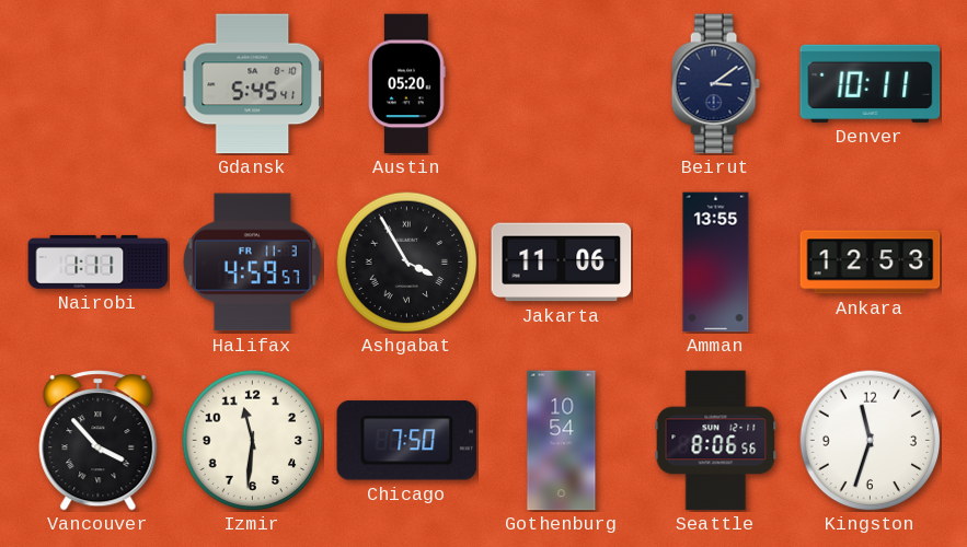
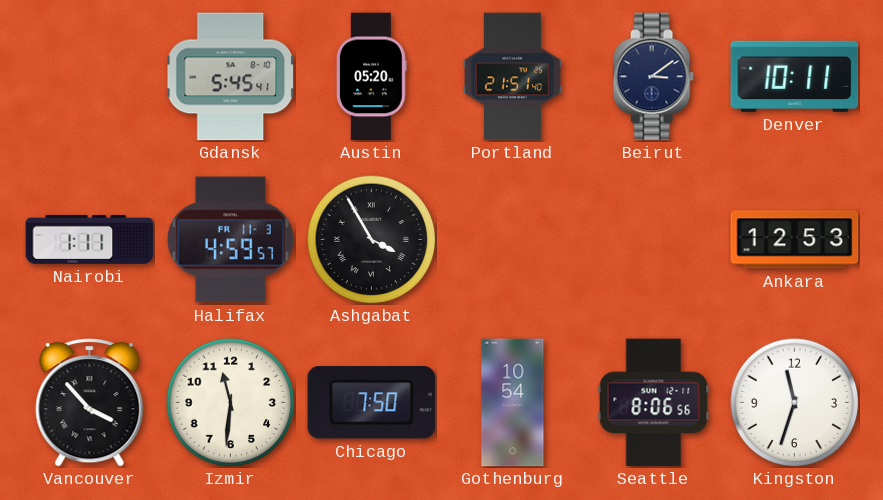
Portland: none -> 21:51 (512, 77)
Jakarta: 11:06 -> none (562, 263)
Amman: 13:55 -> none (716, 263)
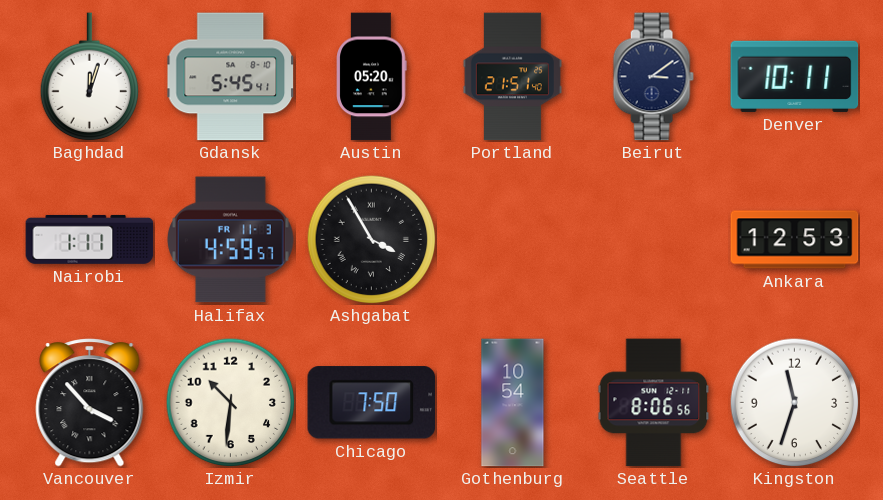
Baghdad: none -> 12:03 (90, 77)
Izmir: 11:31 -> 10:31 (230, 402)
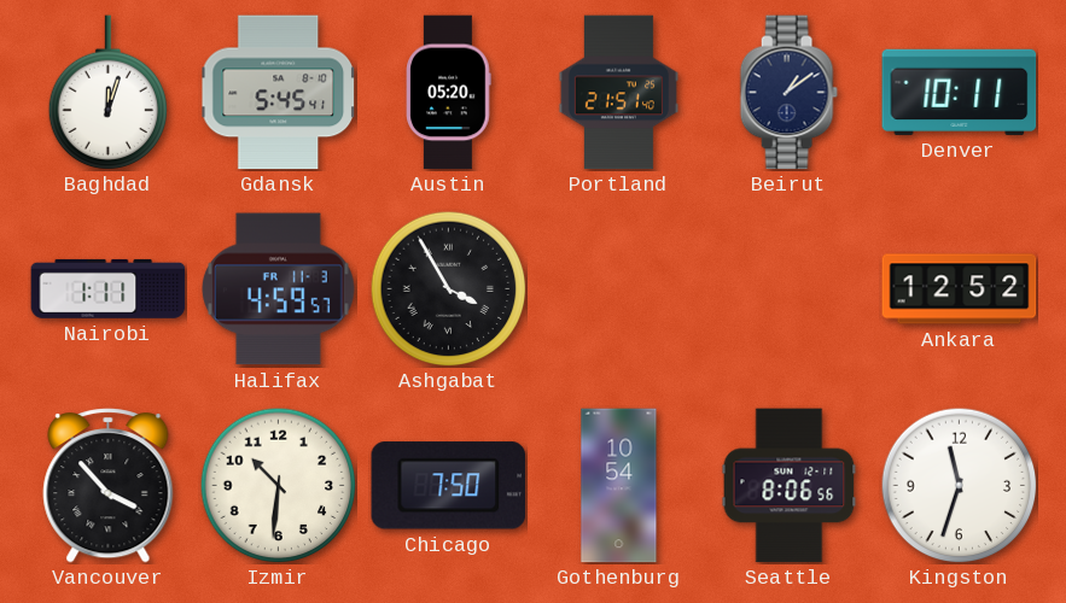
Beirut: 3:09 -> 1:09 (788, 93)
Ankara: 12:53 -> 12:52 (960, 289)
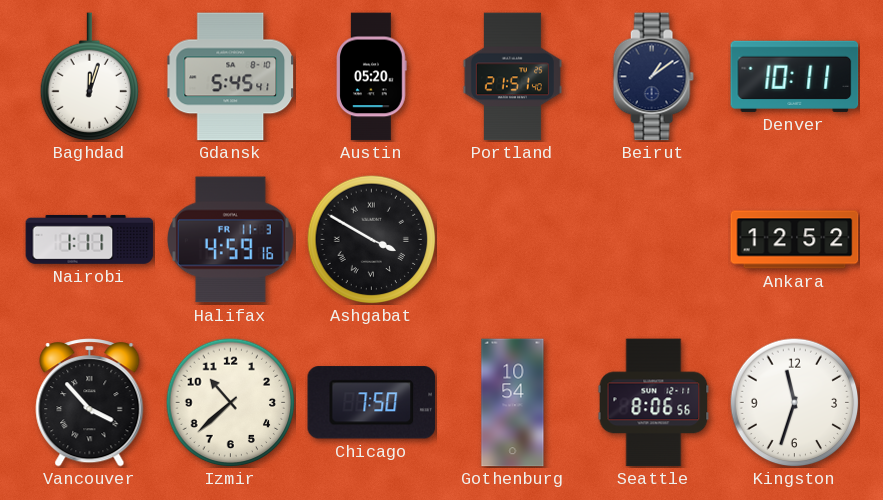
Halifax: 4:59:57 -> 4:59:16 (230, 240)
Ashgabat: 3:55 -> 3:50 (371, 239)
Izmir: 10:31 -> 10:38 (230, 402)
